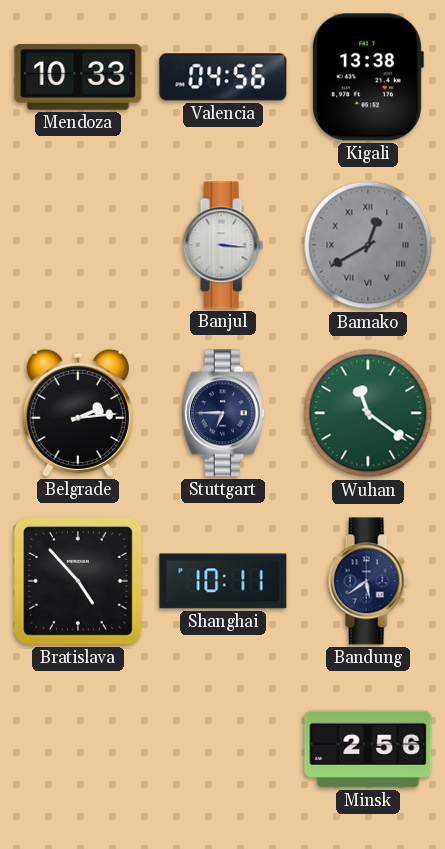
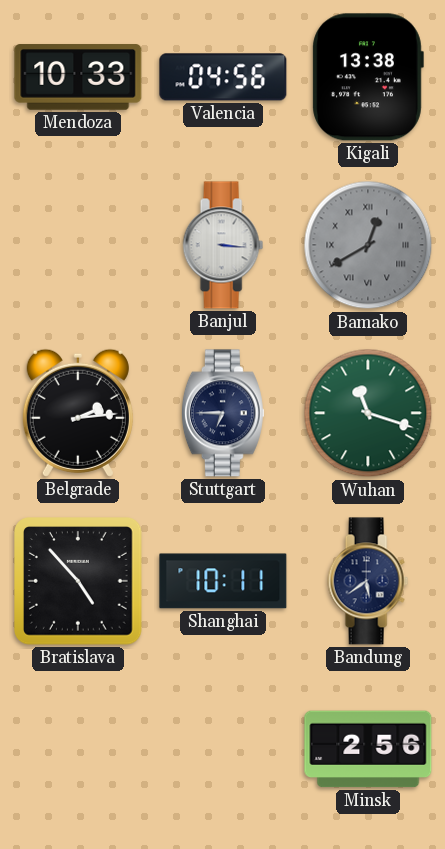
Wuhan: 11:21 -> 11:18 (368, 413)
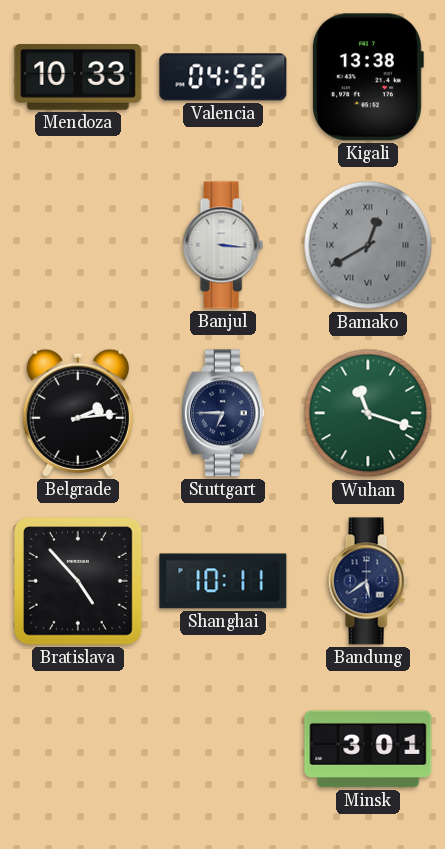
Minsk: 2:56 -> 3:01 (368, 749)
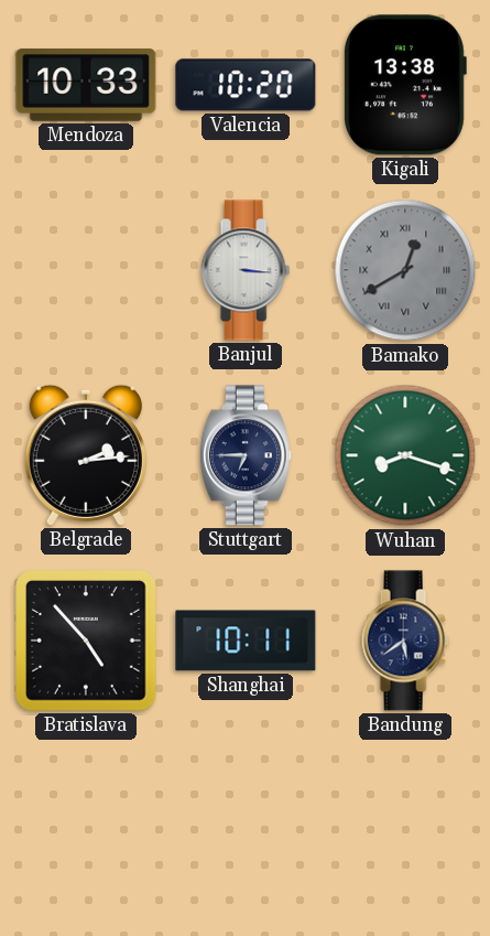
Valencia: 04:56 -> 10:20 (246, 85)
Wuhan: 11:18 -> 8:18 (405, 455)
Minsk: 3:01 -> none (368, 749)
